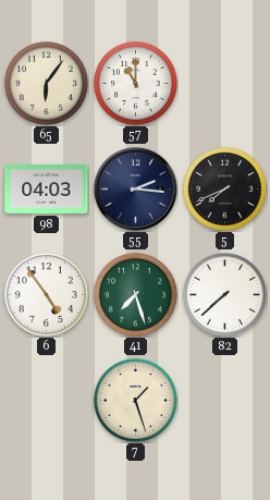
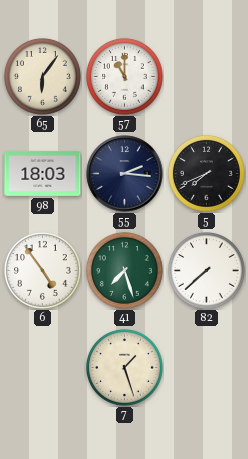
98: 04:03 -> 18:03 (43, 173)
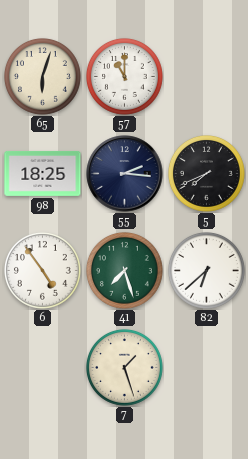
65: 6:06 -> 6:03 (43, 77)
98: 18:03 -> 18:25 (43, 173)
82: 7:38 -> 6:38 (207, 271)
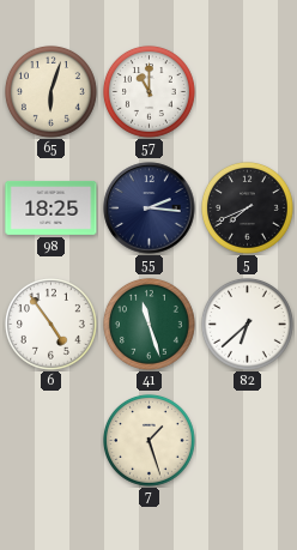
41: 7:27 -> 11:27 (150, 325)
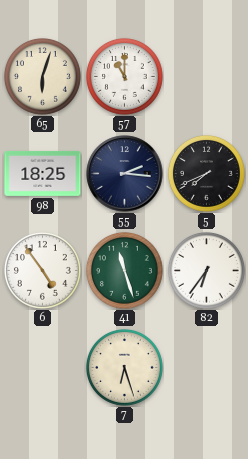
82: 6:38 -> 6:36 (207, 271)
7: 1:27 -> 6:27 (125, 368)
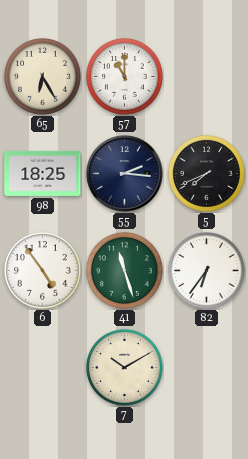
65: 6:03 -> 6:25 (43, 77)
7: 6:27 -> 10:10 (125, 368)
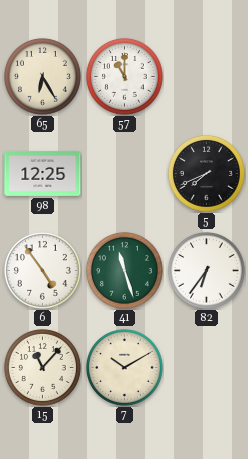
98: 18:25 -> 12:25 (43, 173)
55: 2:16 -> none (125, 174)
15: none -> 11:07 (43, 368)
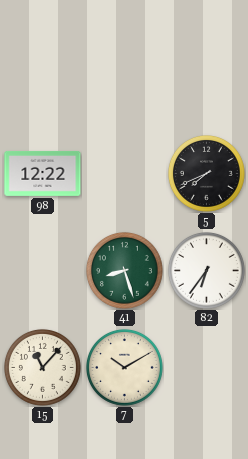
65: 6:25 -> none (43, 77)
57: 11:00 -> none (125, 77)
98: 12:25 -> 12:22 (43, 173)
6: 4:54 -> none (43, 271)
41: 11:27 -> 8:27 (125, 271)
